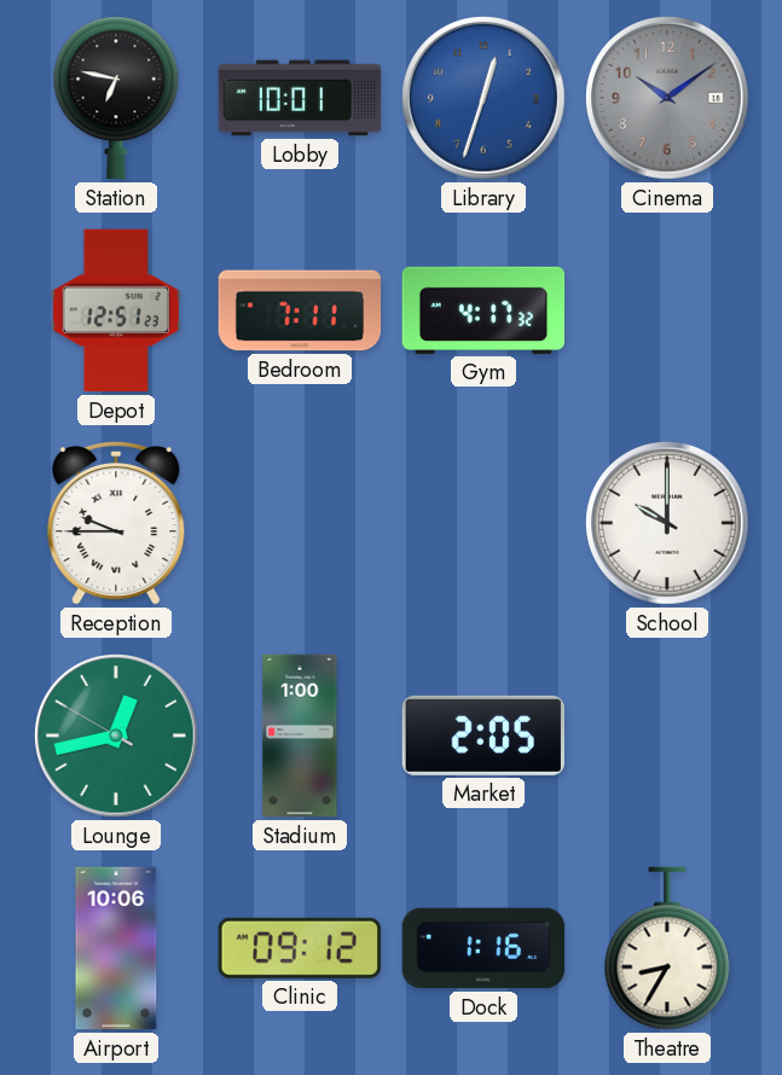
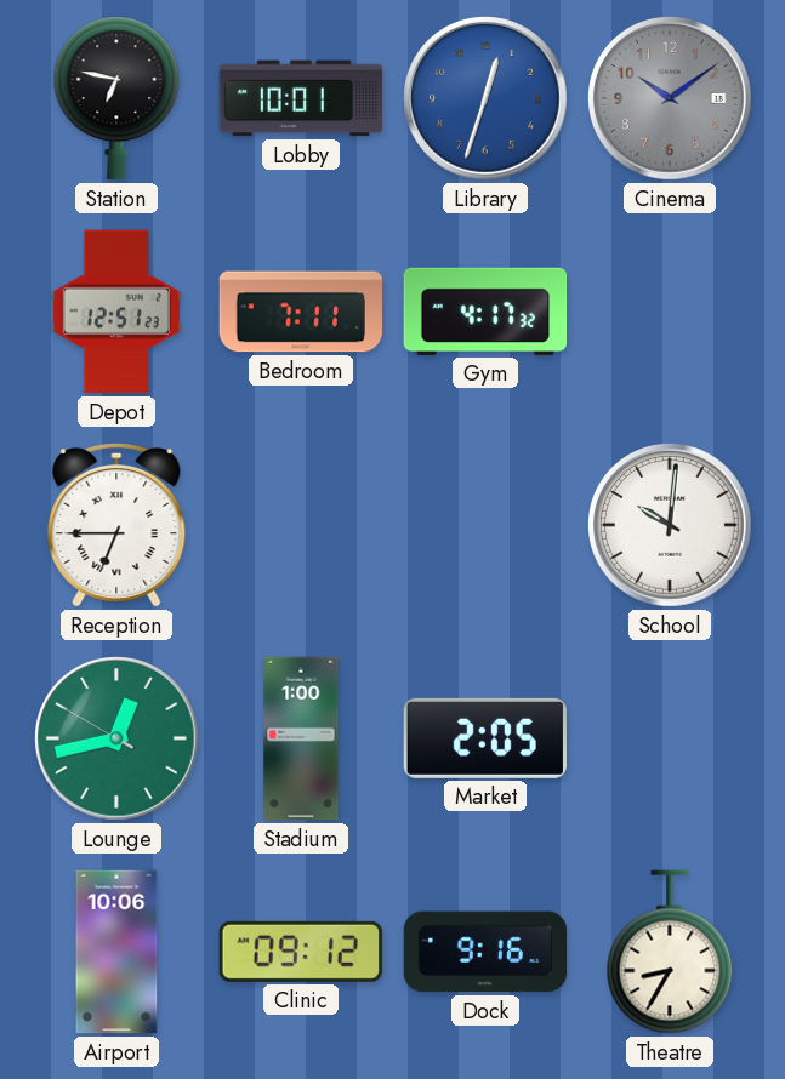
Reception: 9:45 -> 6:45 (116, 525)
School: 10:00 -> 10:01 (671, 526)
Dock: 1:16 -> 9:16 (485, 952)
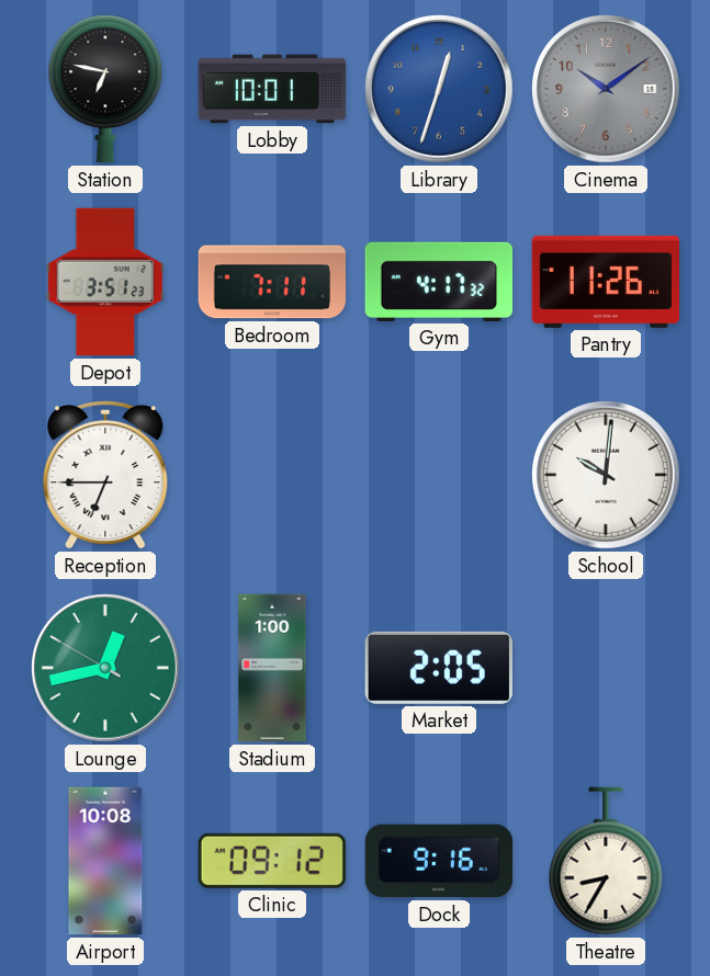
Depot: 12:51 -> 3:51 (105, 282)
Pantry: none -> 11:26 (606, 282)
Airport: 10:06 -> 10:08 (105, 861)
